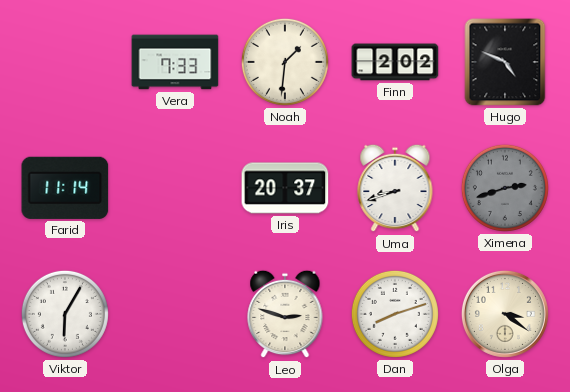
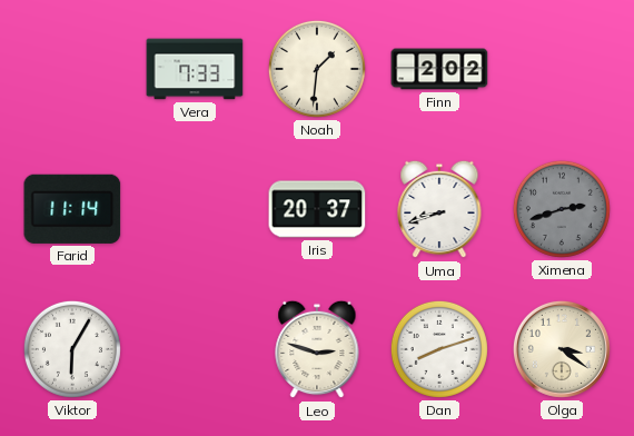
Hugo: 4:49 -> none (505, 62)
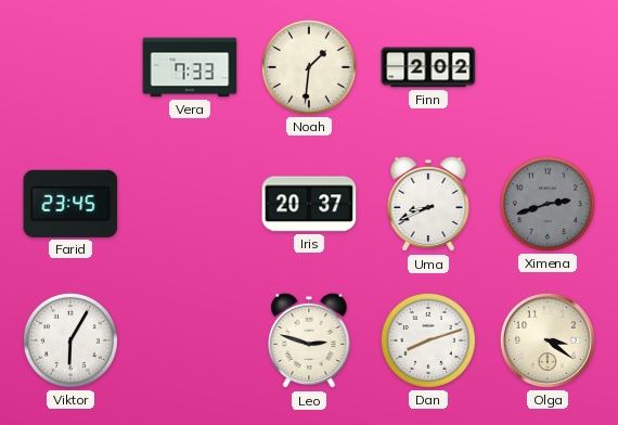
Farid: 11:14 -> 23:45 (70, 204)
Uma: 8:42 -> 8:41 (428, 204)
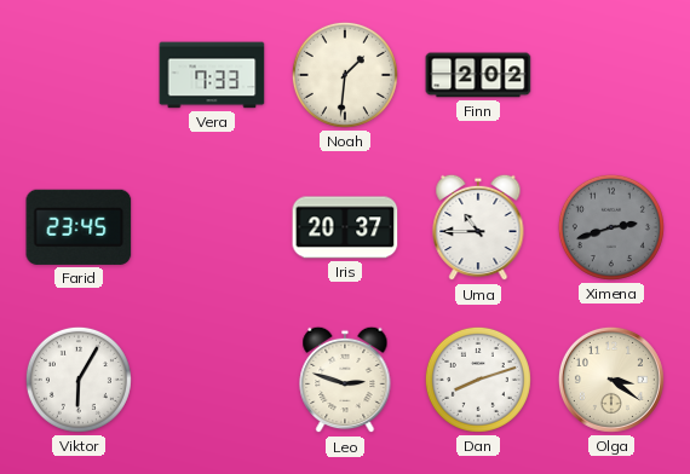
Uma: 8:41 -> 10:45 (478, 227)
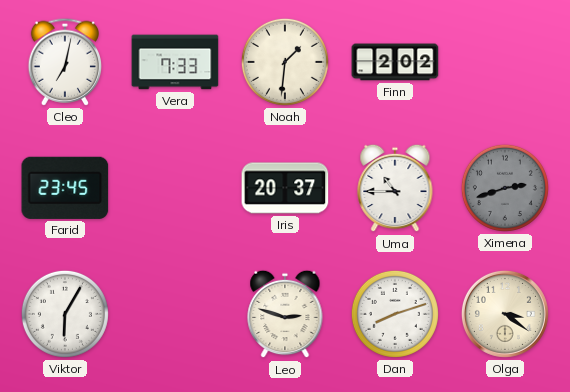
Cleo: none -> 7:02 (64, 62)
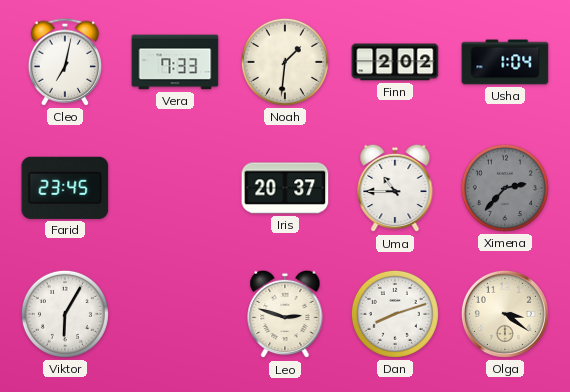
Usha: none -> 1:04 (505, 62)
Ximena: 2:42 -> 2:37 (505, 188)
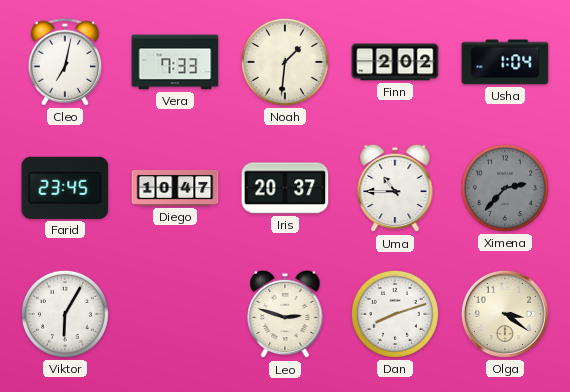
Diego: none -> 10:47 (175, 188)
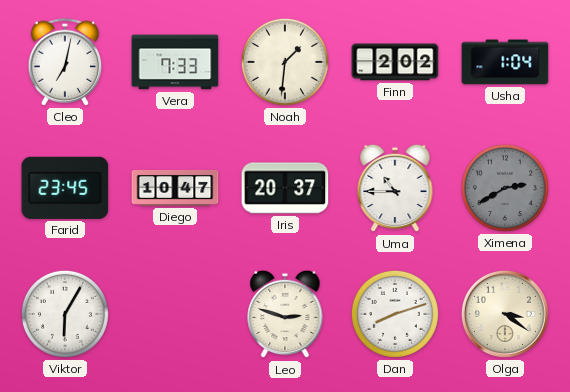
Ximena: 2:37 -> 2:40 (505, 188)
